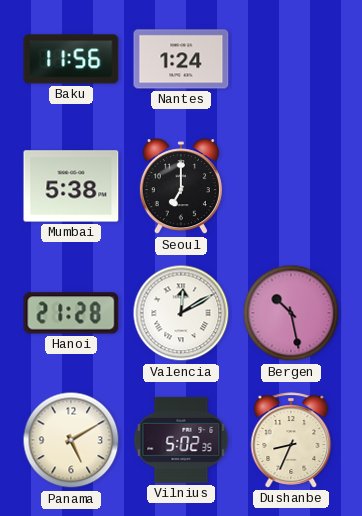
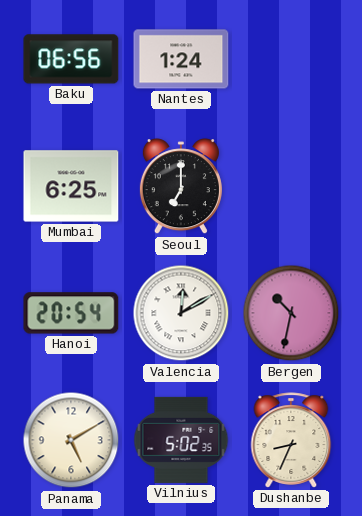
Baku: 11:56 -> 06:56 (71, 59)
Mumbai: 5:38 -> 6:25 (71, 186)
Hanoi: 21:28 -> 20:54 (71, 313)
Bergen: 10:28 -> 10:32 (291, 313)
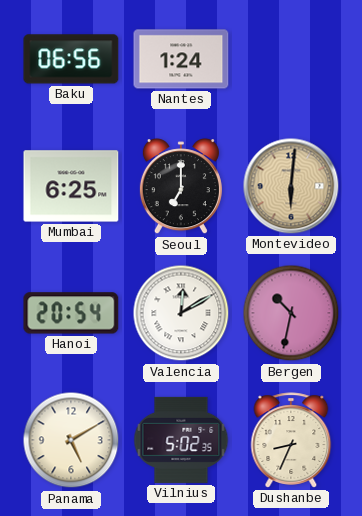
Montevideo: none -> 6:01 (291, 186)
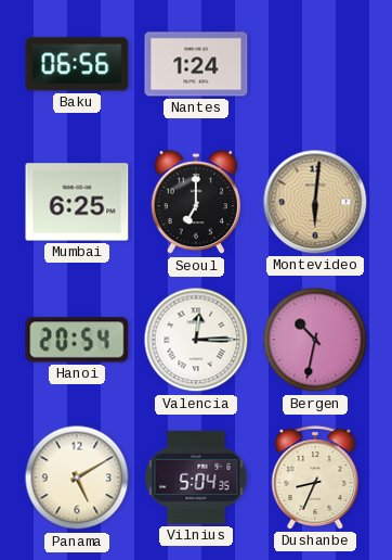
Valencia: 12:10 -> 12:15 (196, 340)
Vilnius: 5:02 -> 5:04 (196, 478)
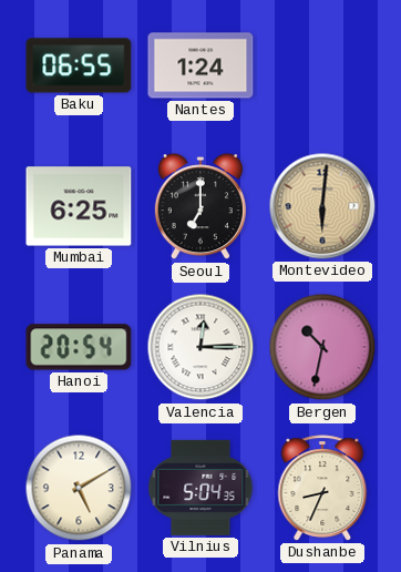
Baku: 06:56 -> 06:55 (79, 65)
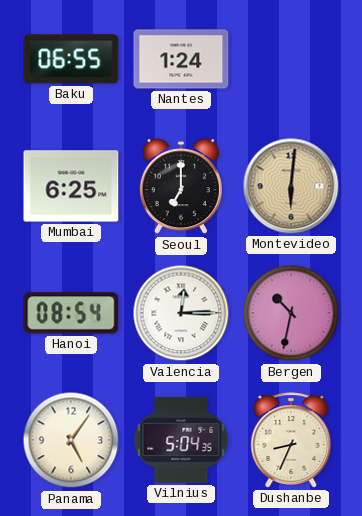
Hanoi: 20:54 -> 08:54 (71, 313)
Panama: 5:10 -> 5:06 (71, 440)
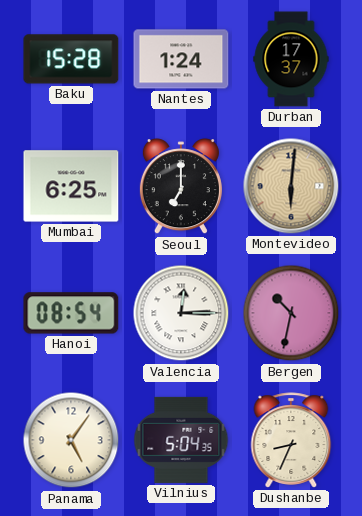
Baku: 06:55 -> 15:28 (71, 59)
Durban: none -> 17:37 (291, 59)
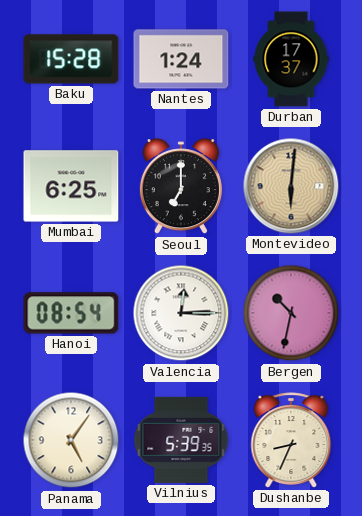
Vilnius: 5:04 -> 5:39 (181, 440)
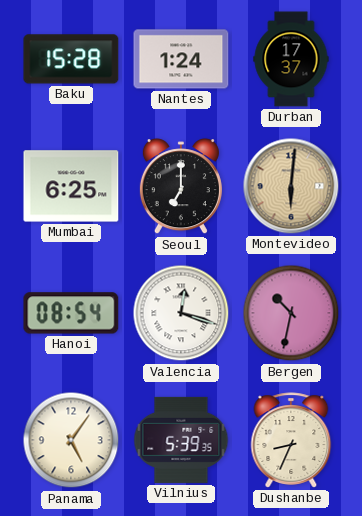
Valencia: 12:15 -> 12:18 (181, 313)
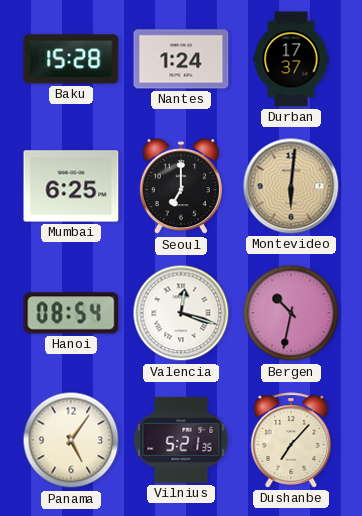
Vilnius: 5:39 -> 5:21 (181, 440)
Dushanbe: 8:34 -> 7:07 (291, 440)
